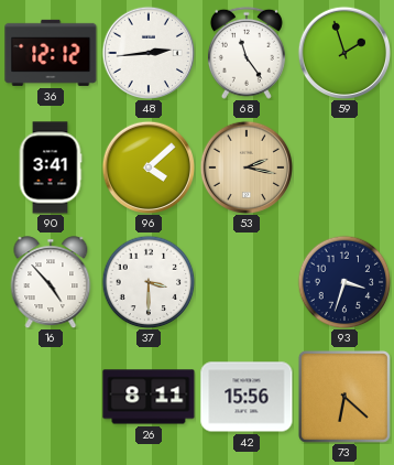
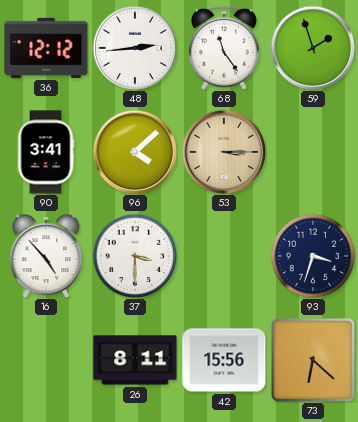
53: 2:17 -> 3:15 (223, 151)
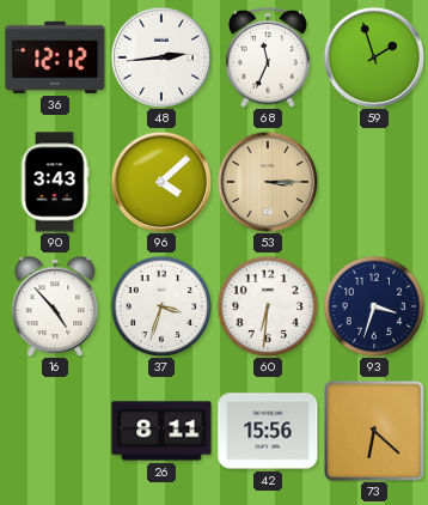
68: 11:24 -> 11:34 (268, 57)
90: 3:41 -> 3:43 (55, 182)
37: 3:30 -> 3:33 (161, 306)
60: none -> 6:31 (268, 306)
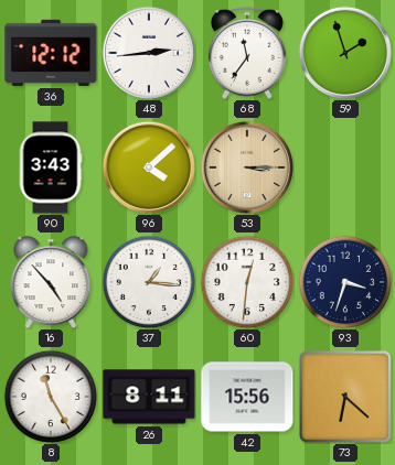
68: 11:34 -> 11:36 (247, 53)
37: 3:33 -> 1:16 (149, 282)
60: 6:31 -> 12:31 (247, 282)
8: none -> 11:25 (51, 397)
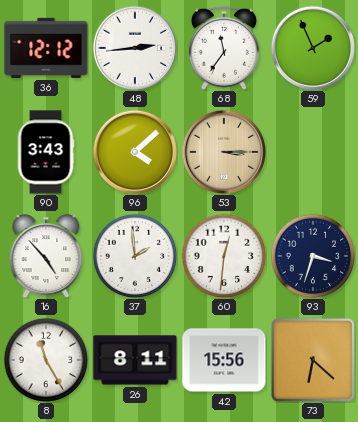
59: 1:57 -> 1:56 (312, 47)
37: 1:16 -> 1:59 (135, 256)
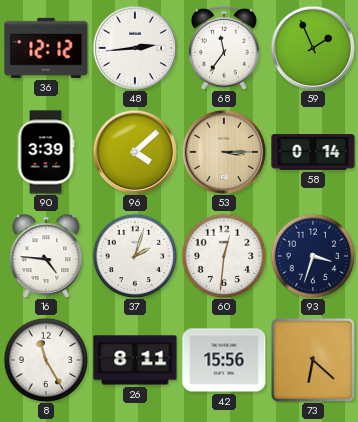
90: 3:43 -> 3:39 (46, 152)
58: none -> 0:14 (313, 152)
16: 4:53 -> 4:46 (46, 256)
37: 1:59 -> 2:03 (135, 256)
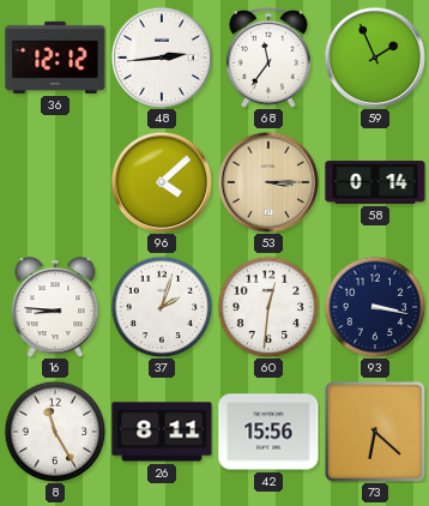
90: 3:39 -> none (46, 152)
16: 4:46 -> 8:46 (55, 307)
93: 3:33 -> 3:17 (375, 307)
